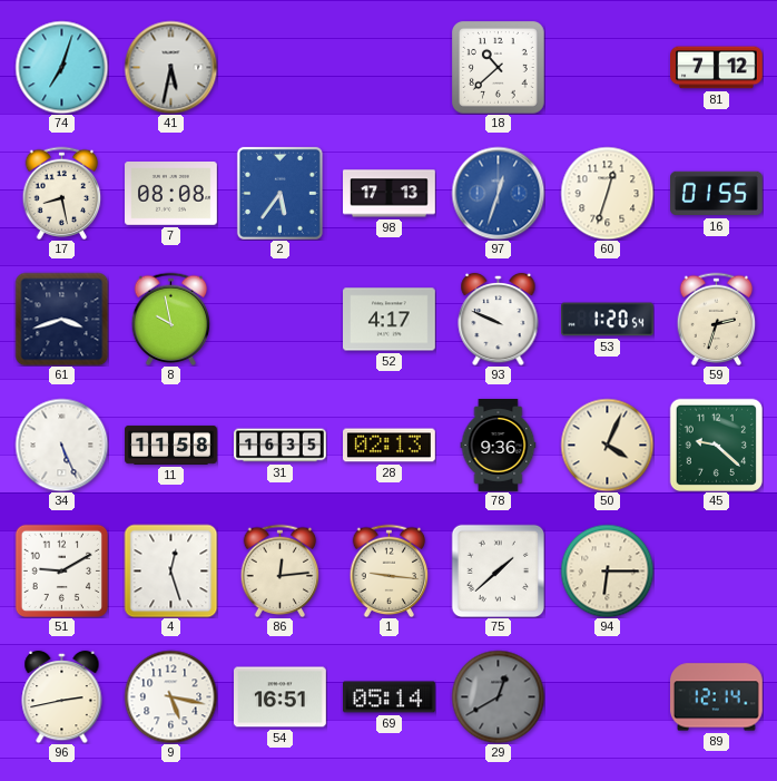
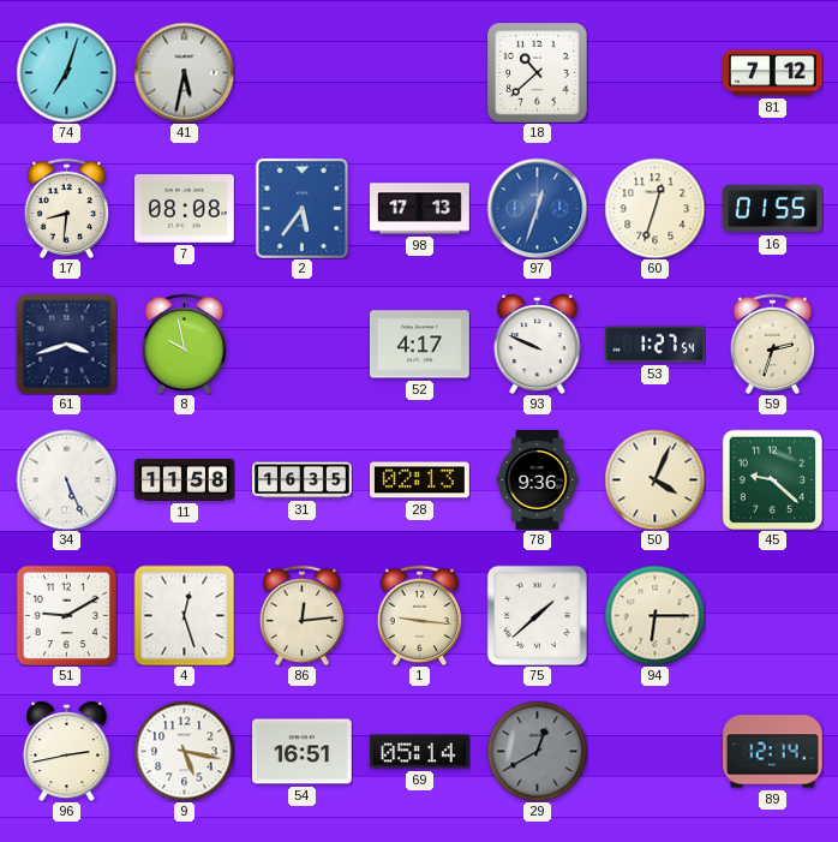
17: 8:28 -> 8:31 (67, 208)
53: 1:20 -> 1:27 (656, 345)
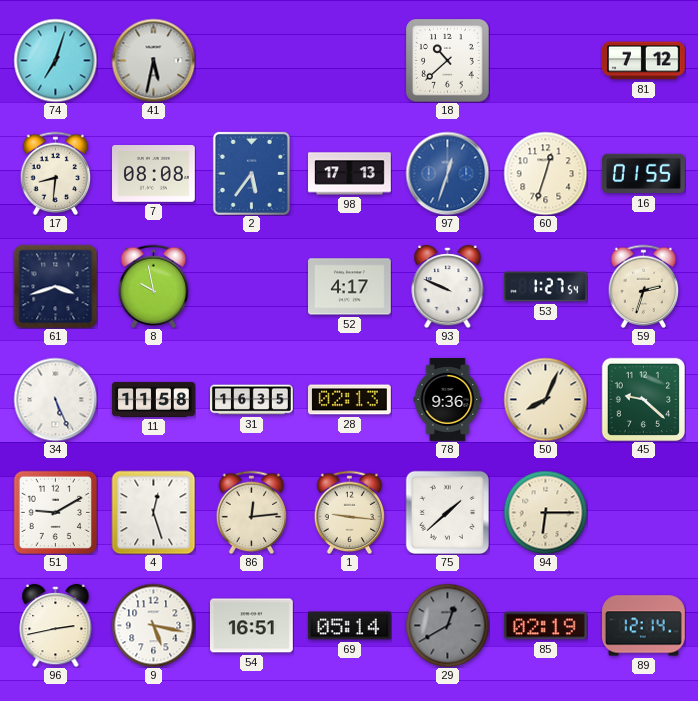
50: 4:04 -> 8:04 (545, 399)
85: none -> 02:19 (546, 626)
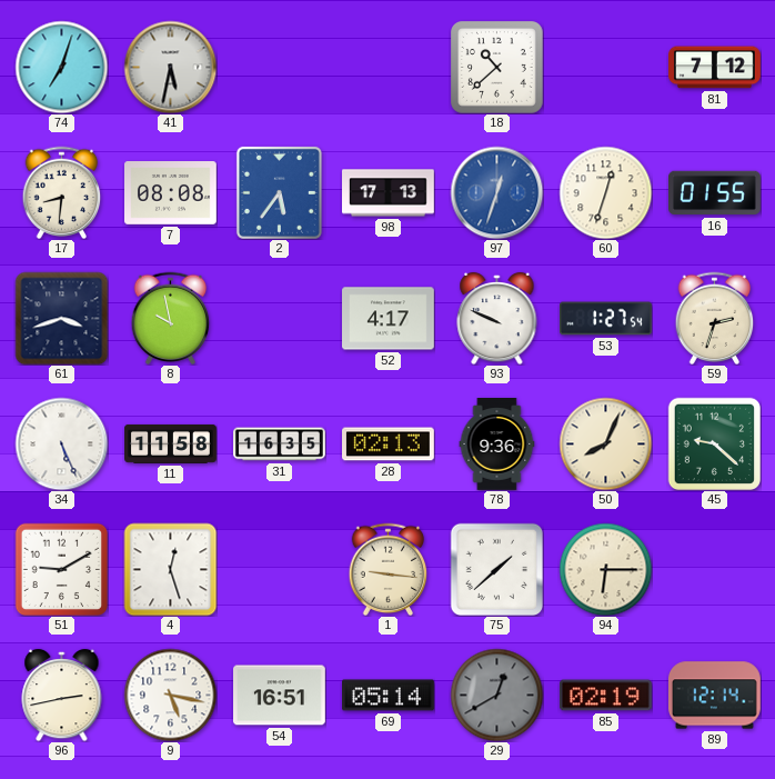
86: 12:14 -> none (252, 512)
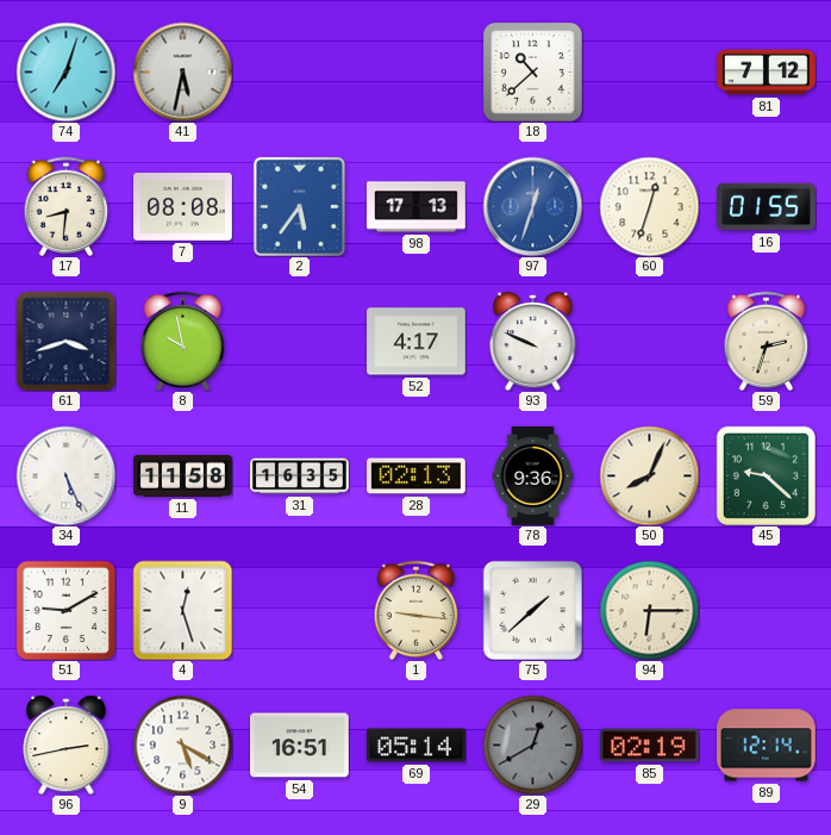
53: 1:27 -> none (606, 319)
9: 5:17 -> 5:20 (182, 744)
